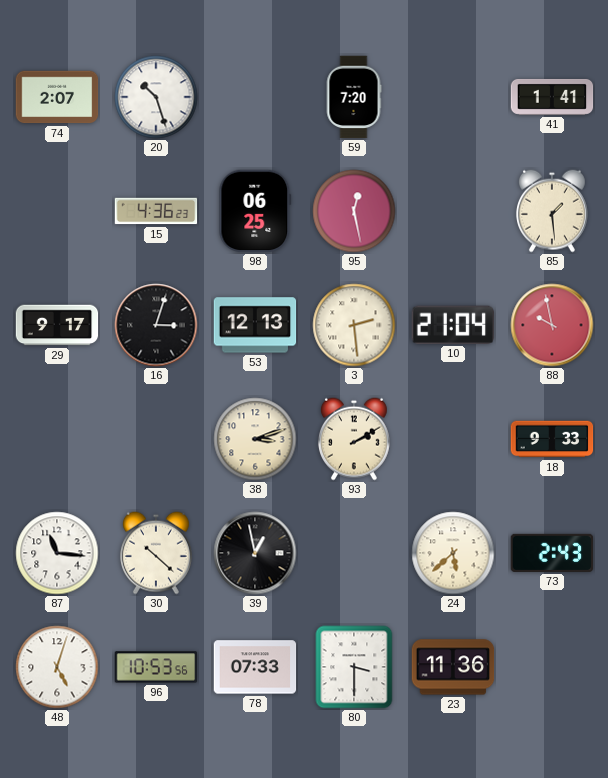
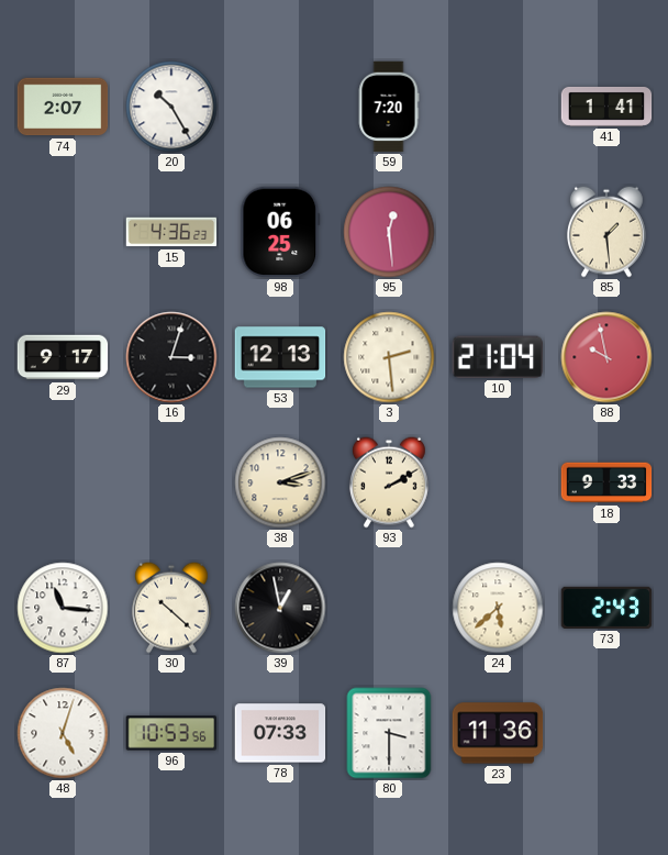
20: 10:27 -> 10:25 (171, 107)
95: 12:28 -> 12:29 (389, 232)
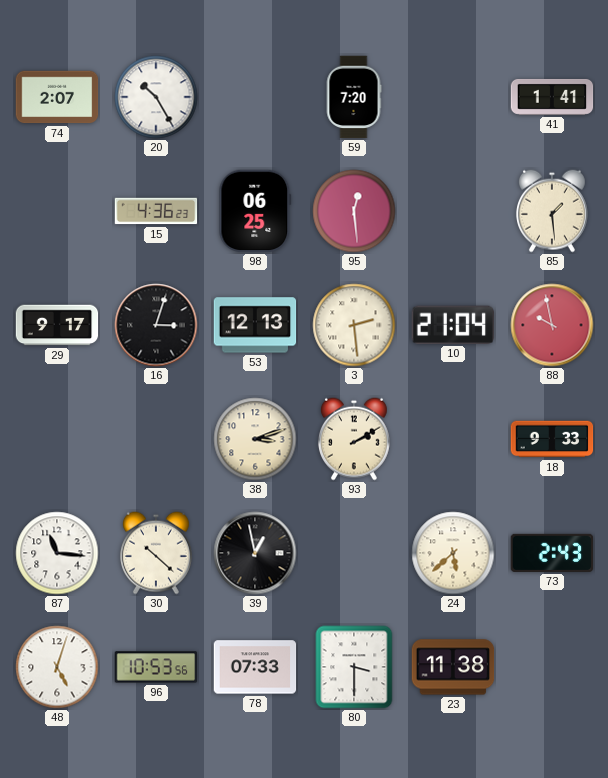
23: 11:36 -> 11:38 (453, 667)
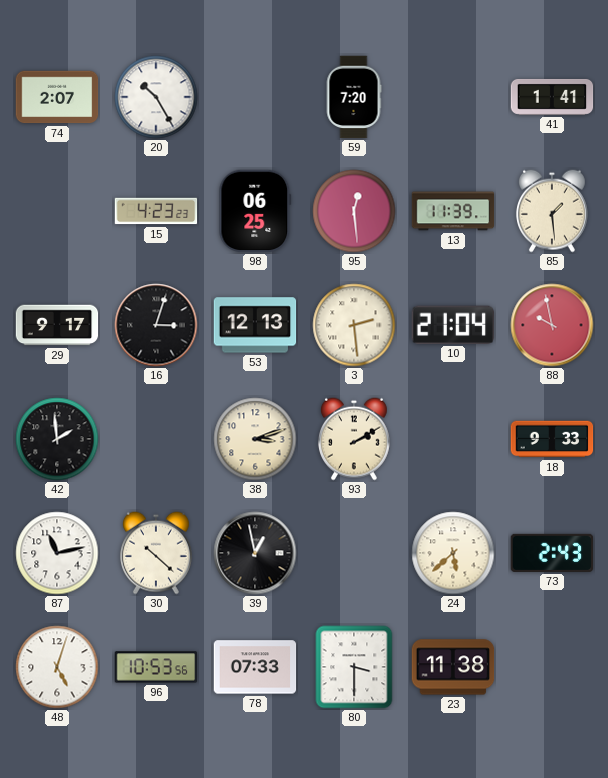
15: 4:36 -> 4:23 (156, 211)
13: none -> 11:39 (453, 211)
42: none -> 1:59 (57, 439)
87: 11:16 -> 11:13 (57, 553)
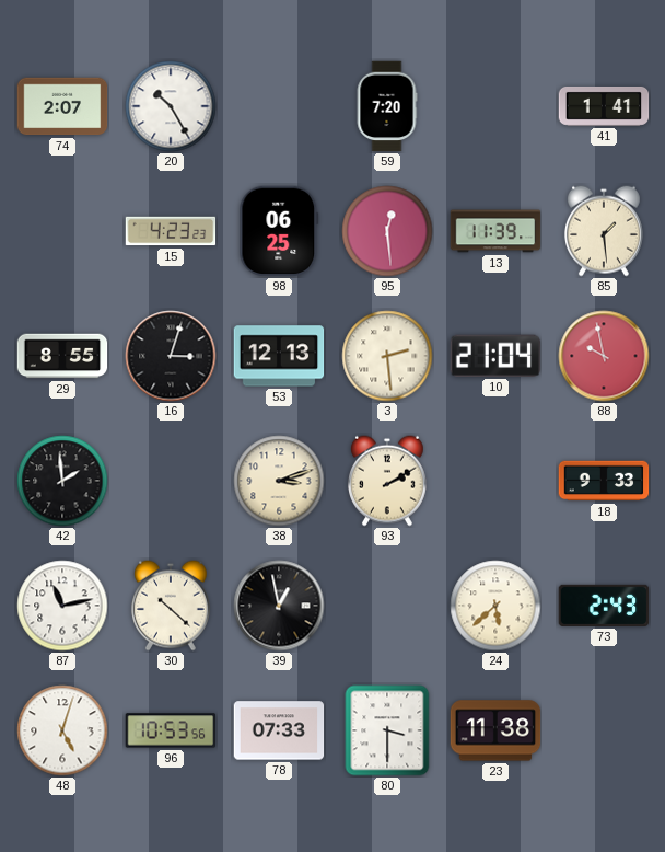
29: 9:17 -> 8:55 (62, 356)
